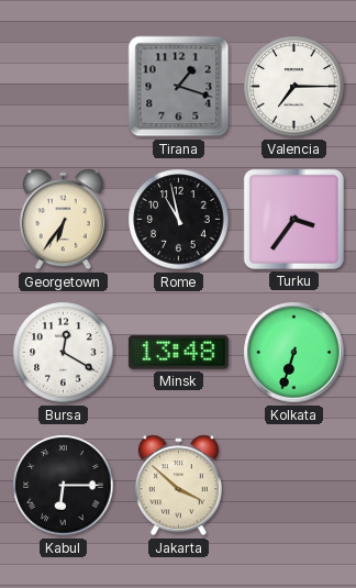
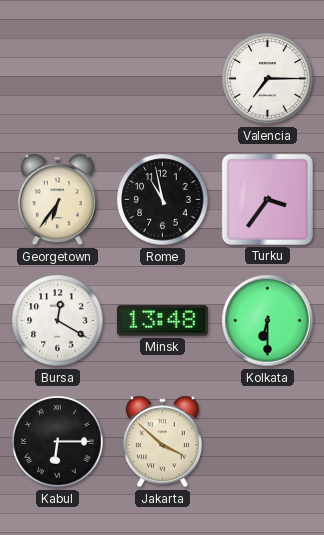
Tirana: 1:18 -> none (179, 87)
Kolkata: 6:33 -> 6:30 (268, 321)
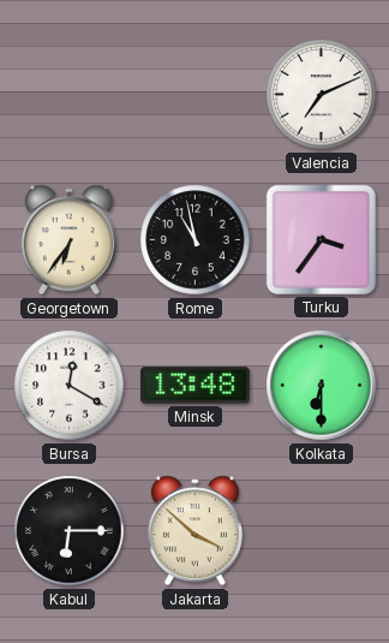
Valencia: 7:15 -> 7:11 (322, 95)
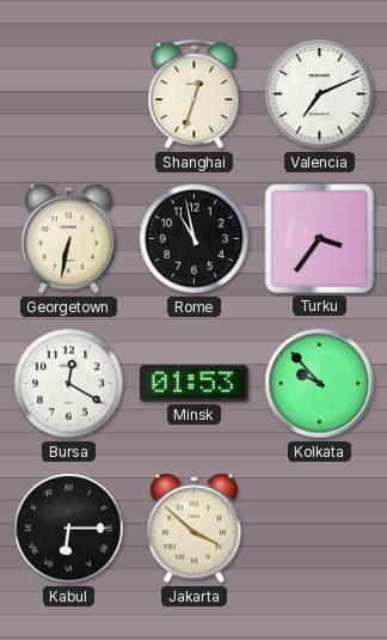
Shanghai: none -> 12:33 (195, 95)
Georgetown: 6:36 -> 6:32 (68, 239)
Minsk: 13:48 -> 01:53 (193, 384)
Kolkata: 6:30 -> 9:53 (320, 384)
